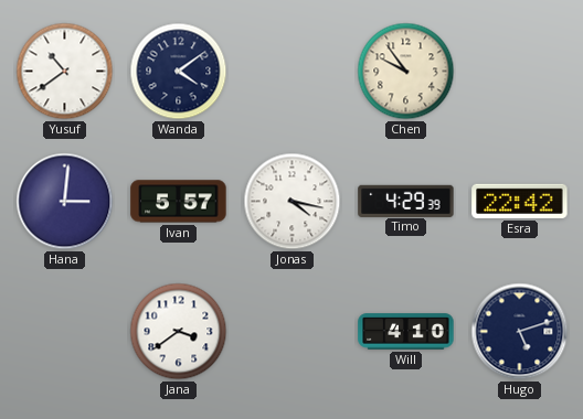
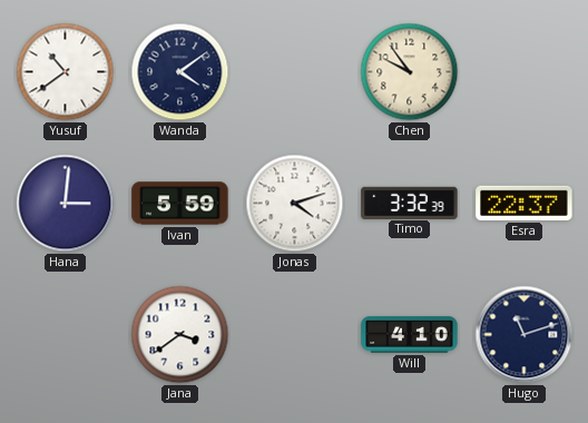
Ivan: 5:57 -> 5:59 (180, 204)
Jonas: 4:17 -> 4:12 (295, 204)
Timo: 4:29 -> 3:32 (410, 203)
Esra: 22:42 -> 22:37 (525, 203)
Hugo: 5:12 -> 11:12 (525, 335)
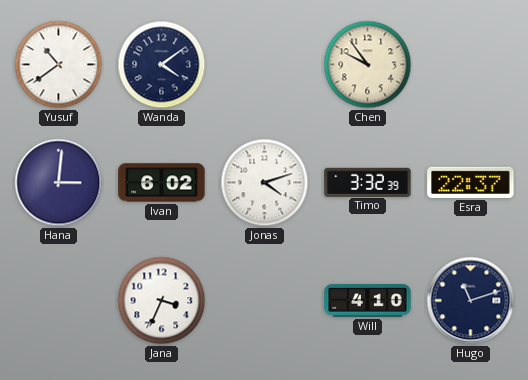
Ivan: 5:59 -> 6:02 (162, 183)
Jana: 3:39 -> 3:34 (162, 301)
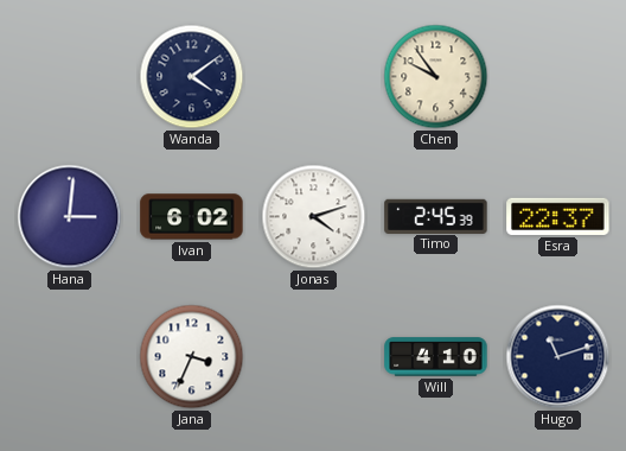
Yusuf: 10:39 -> none (59, 65)
Timo: 3:32 -> 2:45 (436, 216)
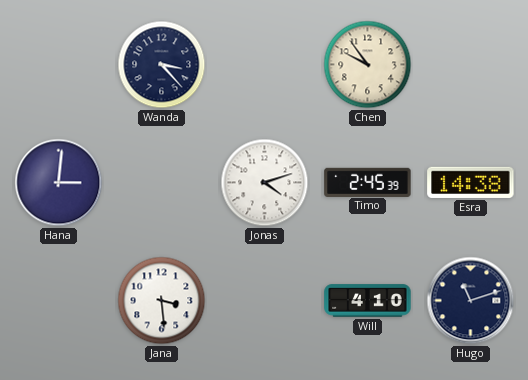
Wanda: 4:09 -> 3:23 (162, 65)
Ivan: 6:02 -> none (192, 217)
Esra: 22:37 -> 14:38 (471, 182)
Jana: 3:34 -> 3:29 (162, 301)
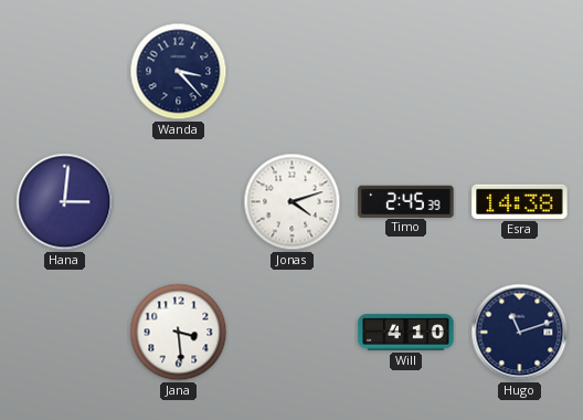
Chen: 9:54 -> none (368, 65)
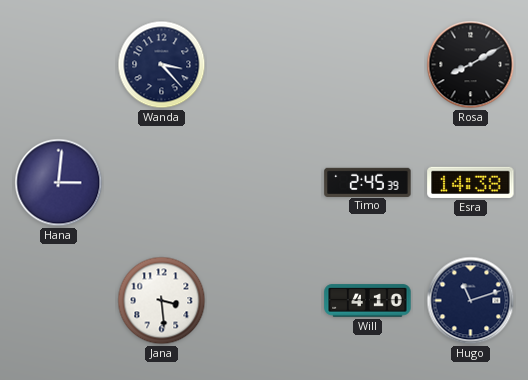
Rosa: none -> 8:10 (471, 65)
Jonas: 4:12 -> none (293, 202)
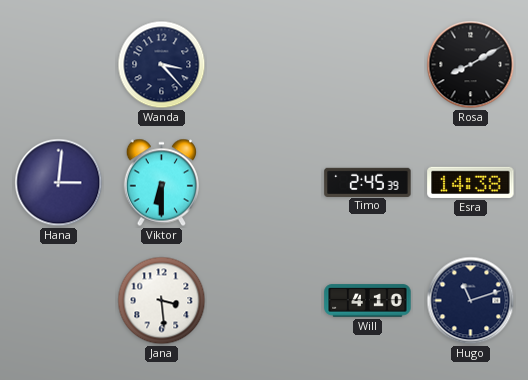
Viktor: none -> 6:30 (161, 183)
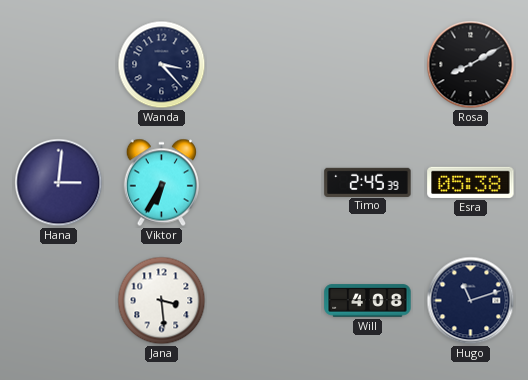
Viktor: 6:30 -> 6:35 (161, 183)
Esra: 14:38 -> 05:38 (471, 182)
Will: 4:10 -> 4:08 (368, 301)
